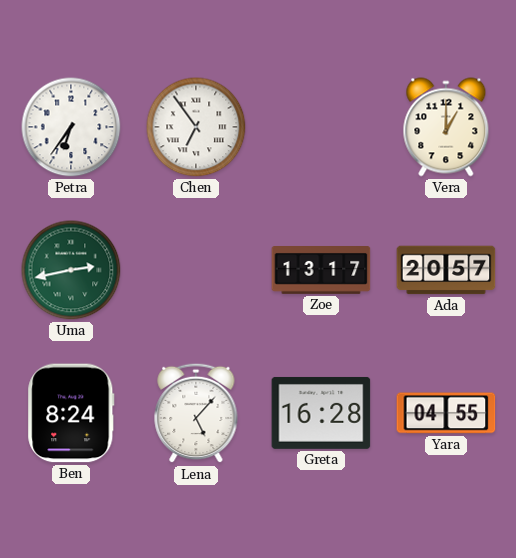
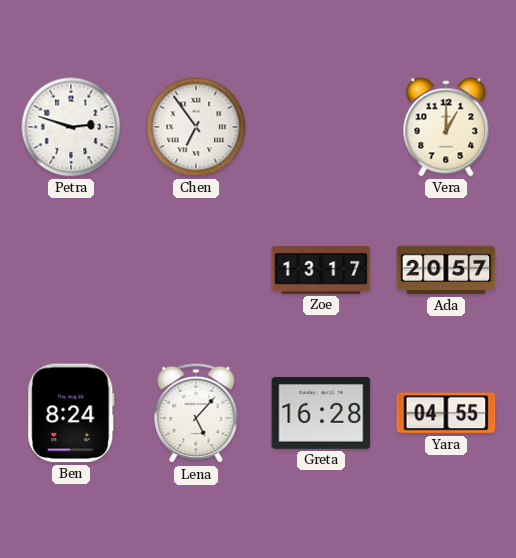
Petra: 6:36 -> 2:48 (71, 127)
Uma: 2:43 -> none (71, 270)
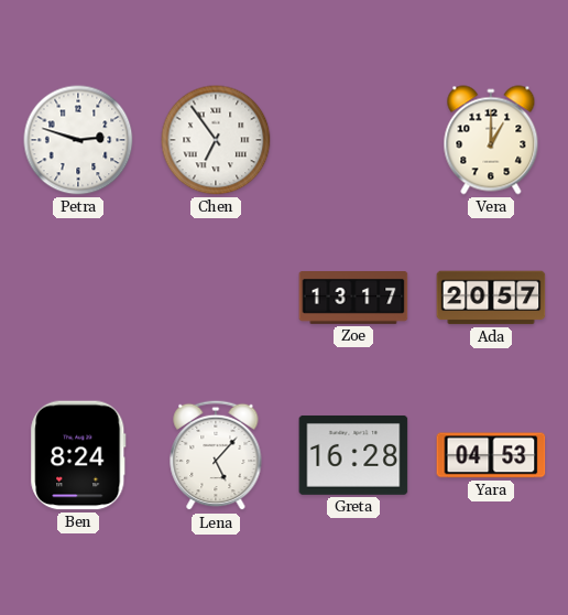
Yara: 04:55 -> 04:53 (491, 455)
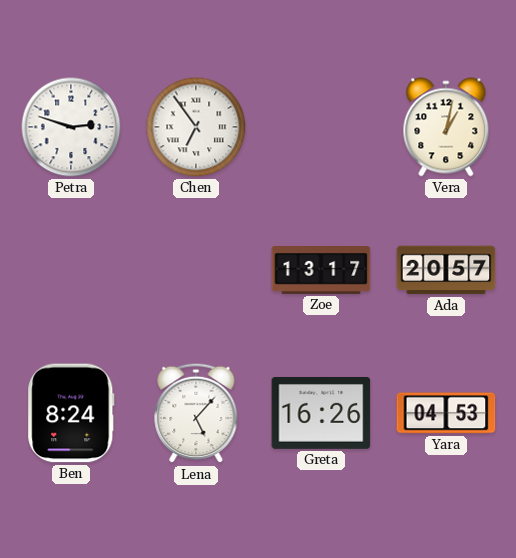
Vera: 1:00 -> 1:02 (446, 127)
Greta: 16:28 -> 16:26 (321, 413)
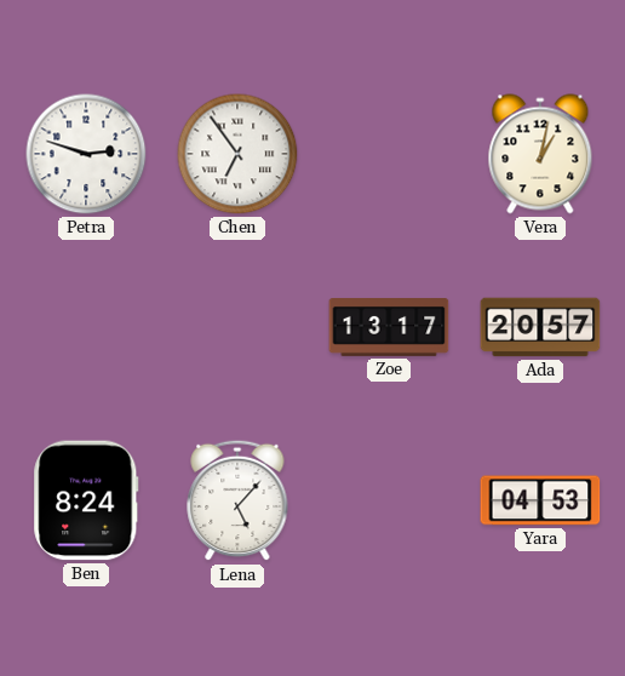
Greta: 16:26 -> none (321, 413)
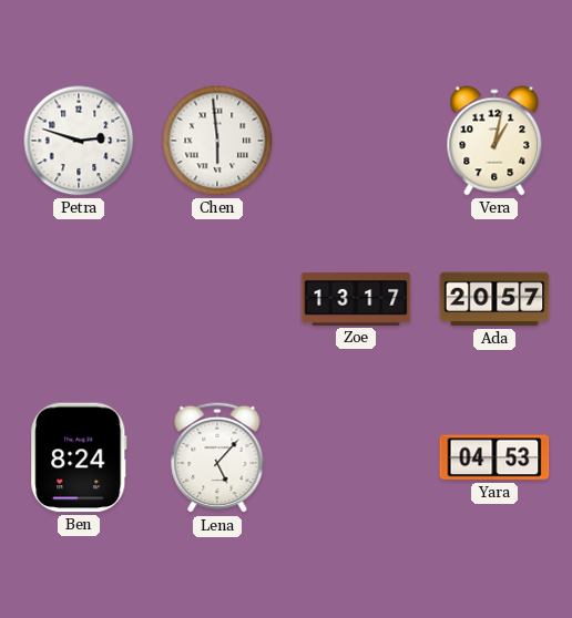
Chen: 6:54 -> 5:59 (217, 141)
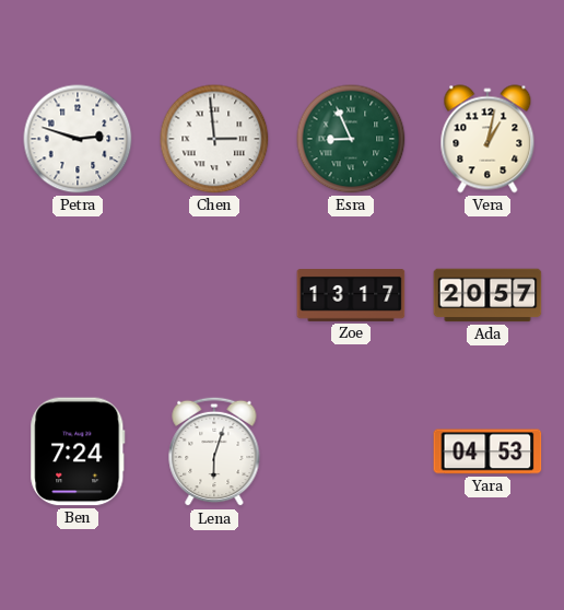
Chen: 5:59 -> 2:59 (214, 139)
Esra: none -> 8:56 (351, 139)
Ben: 8:24 -> 7:24 (78, 451)
Lena: 5:07 -> 6:03 (214, 451)
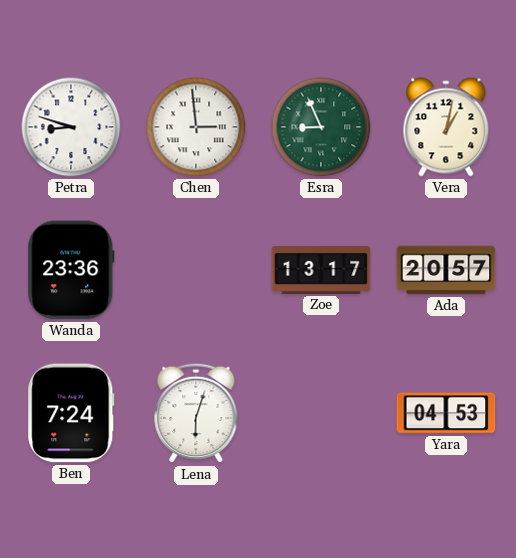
Petra: 2:48 -> 8:48 (71, 127)
Wanda: none -> 23:36 (71, 270)
